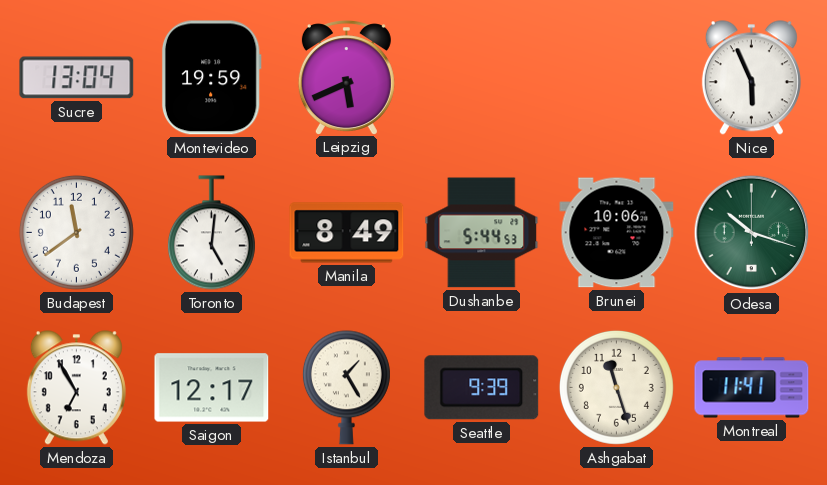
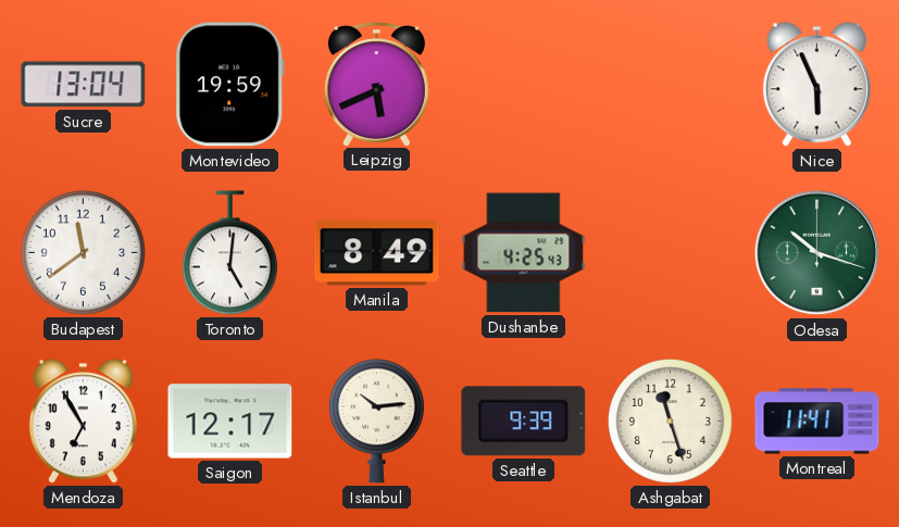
Dushanbe: 5:44 -> 4:25 (524, 253)
Brunei: 10:06 -> none (617, 233)
Istanbul: 1:25 -> 10:14 (376, 422)
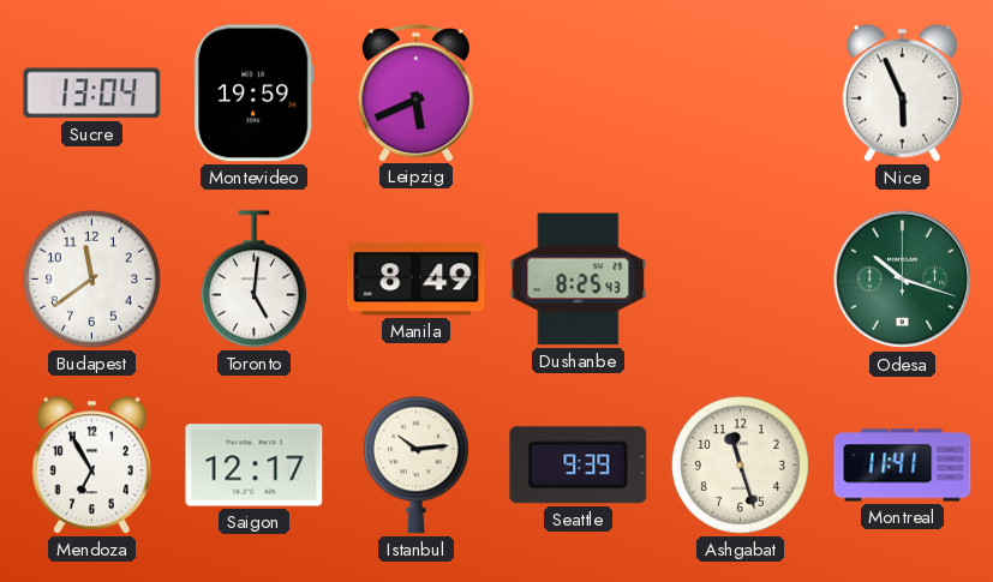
Dushanbe: 4:25 -> 8:25 (579, 280)
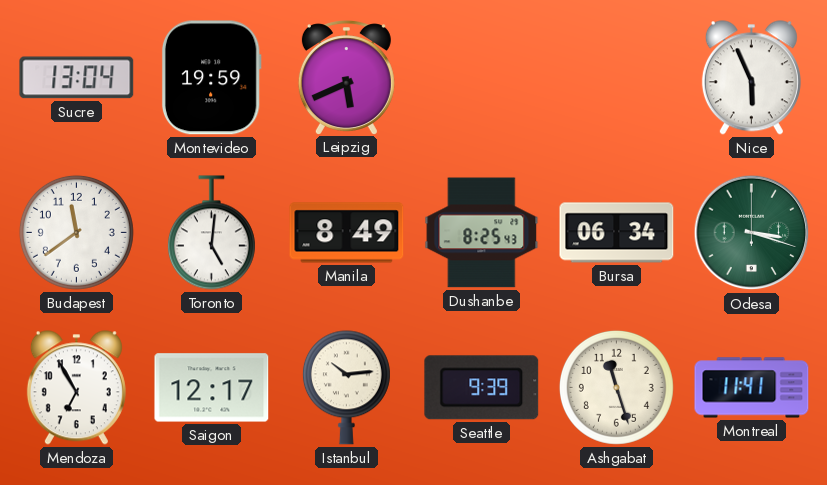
Bursa: none -> 06:34 (617, 233)
Odesa: 10:18 -> 3:18 (752, 233)
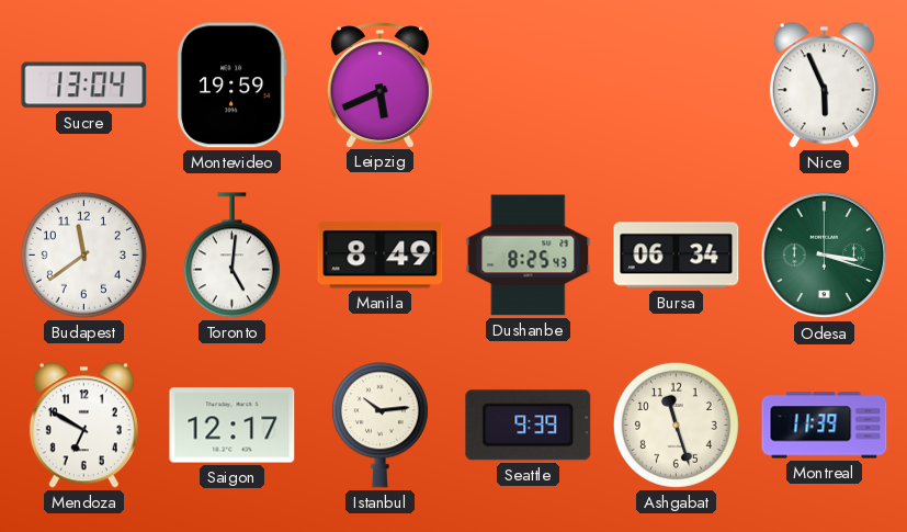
Mendoza: 6:55 -> 6:50 (83, 426)
Montreal: 11:41 -> 11:39 (825, 426)
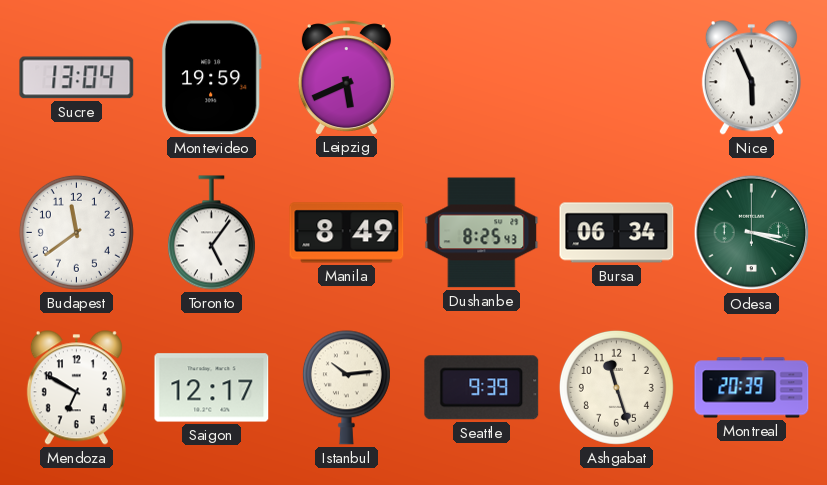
Toronto: 5:01 -> 5:06 (211, 233)
Montreal: 11:39 -> 20:39 (752, 388)
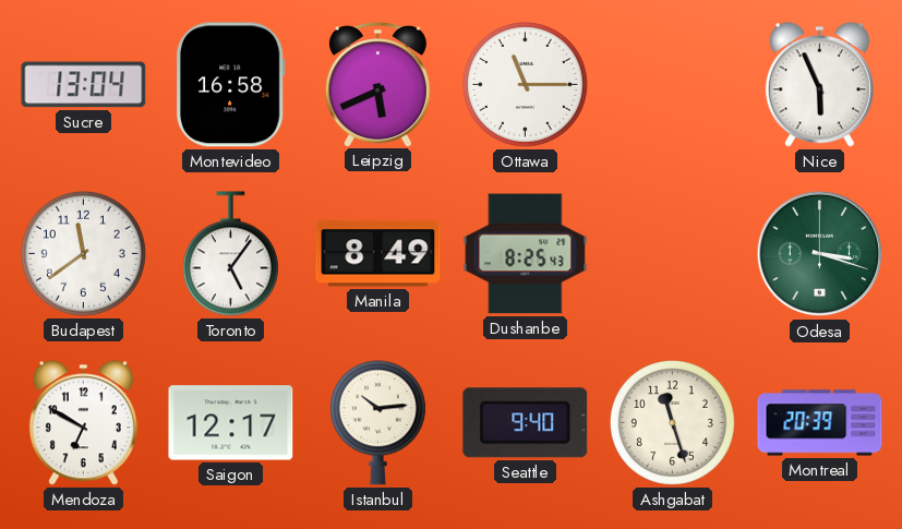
Montevideo: 19:59 -> 16:58 (230, 85)
Ottawa: none -> 11:15 (525, 84)
Bursa: 06:34 -> none (617, 233)
Seattle: 9:39 -> 9:40 (526, 423)
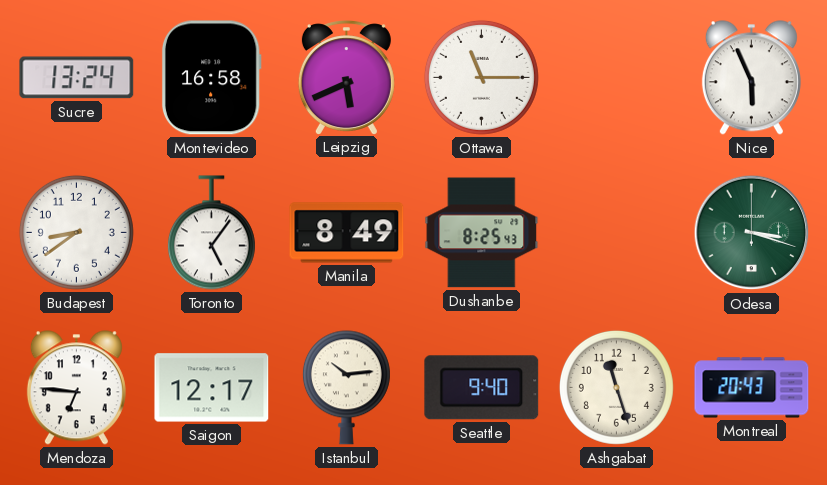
Sucre: 13:04 -> 13:24 (77, 78)
Budapest: 11:39 -> 8:39 (76, 232)
Mendoza: 6:50 -> 6:46 (76, 388)
Montreal: 20:39 -> 20:43 (752, 388)
